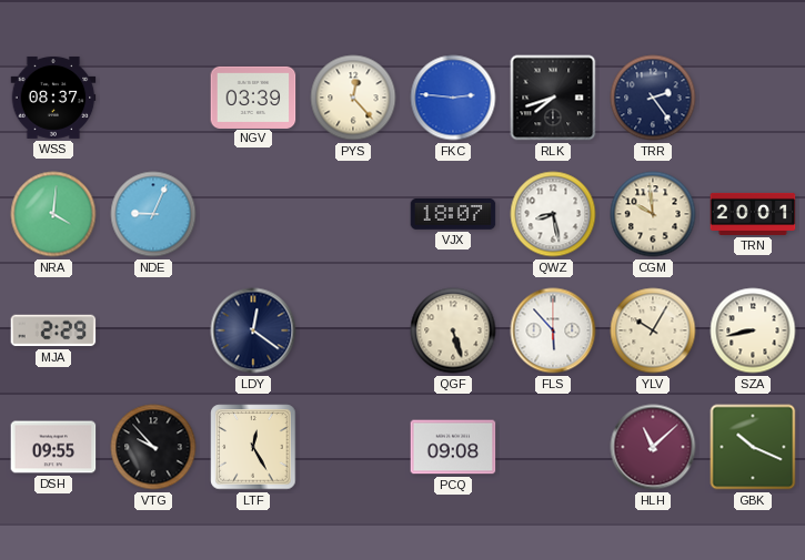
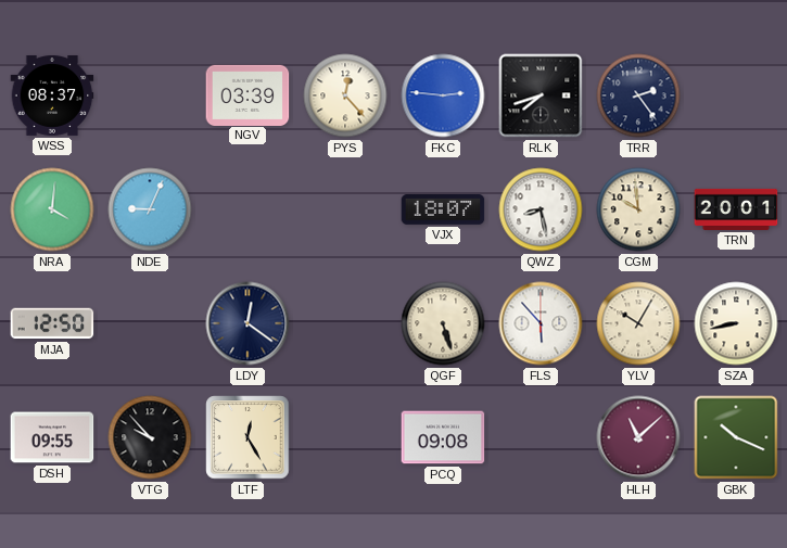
MJA: 2:29 -> 12:50 (52, 323)
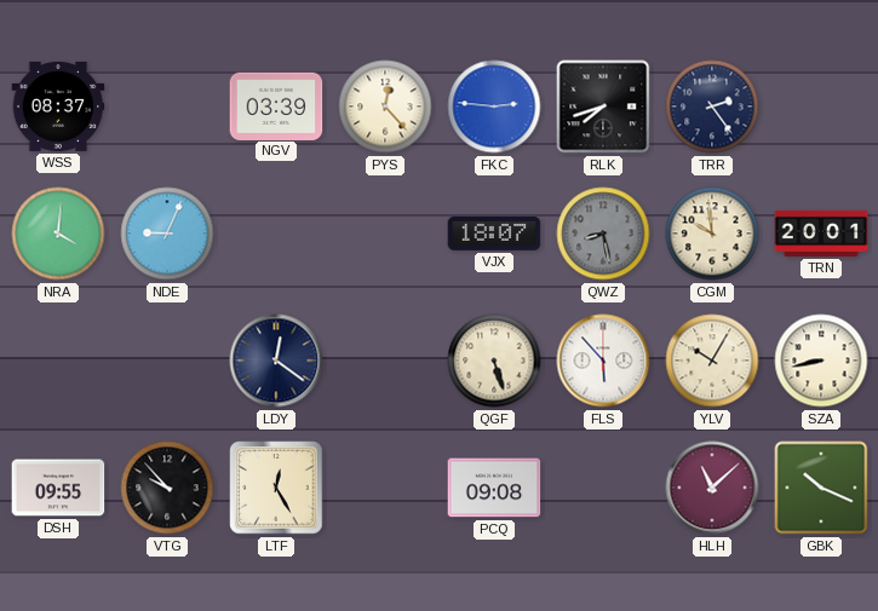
QWZ dial: white -> grey (603, 234)
MJA: 12:50 -> none (52, 323)
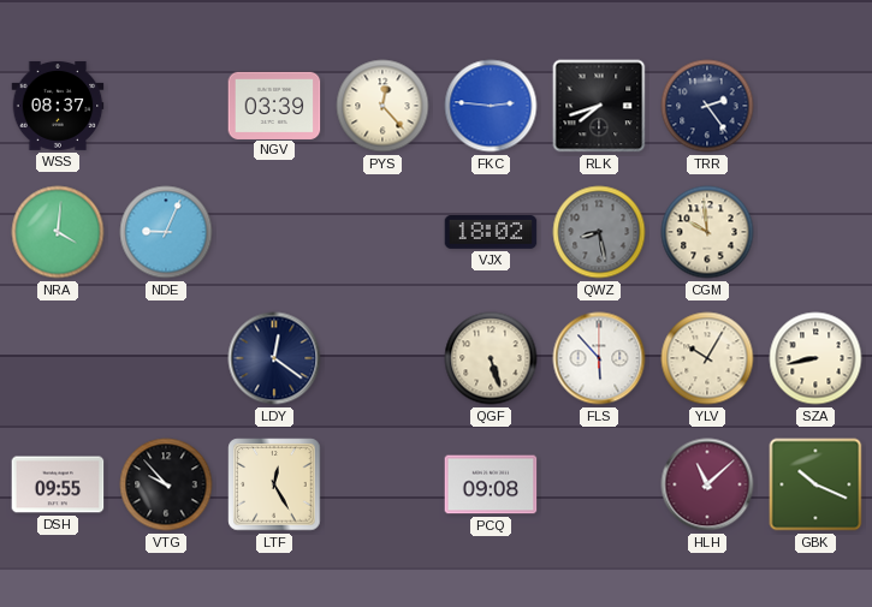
VJX: 18:07 -> 18:02 (491, 233)
TRN: 20:01 -> none (821, 234)
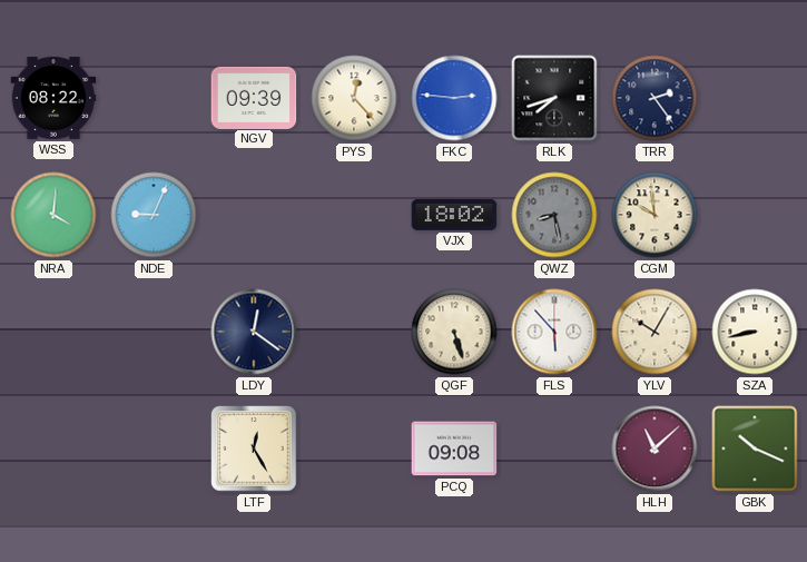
WSS: 08:37 -> 08:22 (53, 98)
NGV: 03:39 -> 09:39 (254, 97)
DSH: 09:55 -> none (58, 484)
VTG: 9:53 -> none (166, 484)
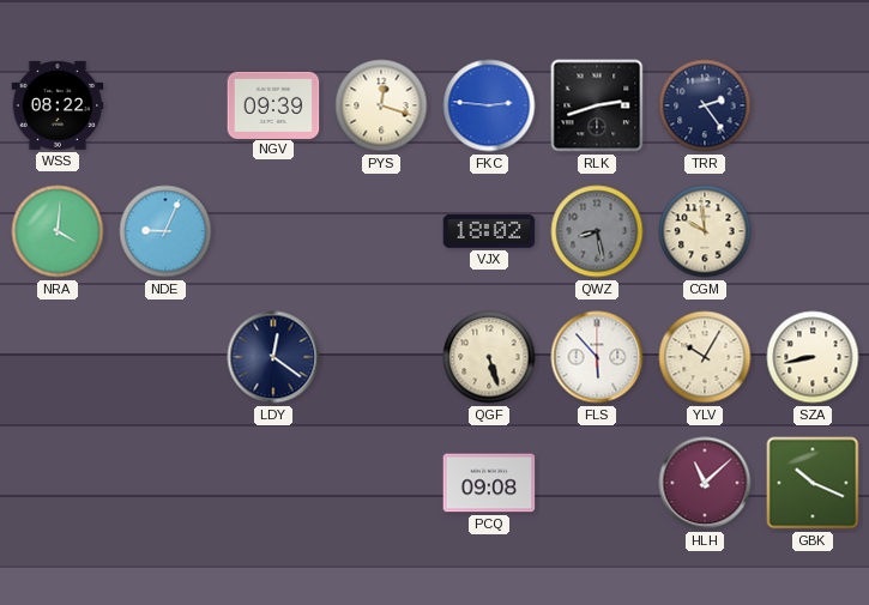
PYS: 12:23 -> 12:18 (381, 105)
RLK: 7:42 -> 2:42 (597, 105)
LTF: 12:25 -> none (254, 448)
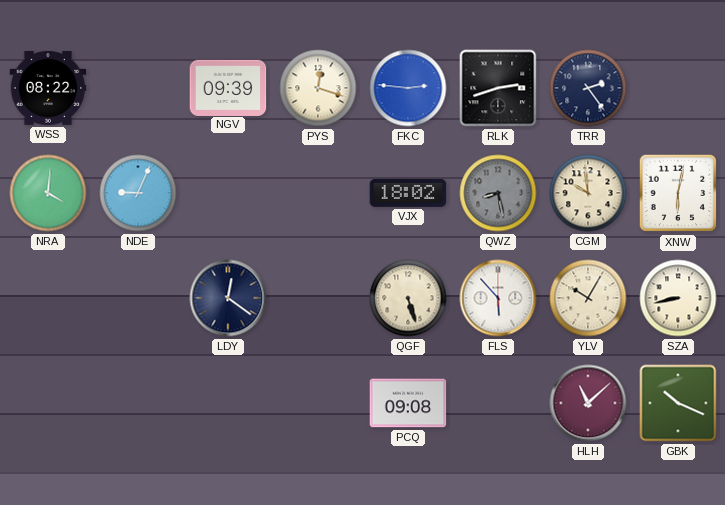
XNW: none -> 6:02 (678, 193)
